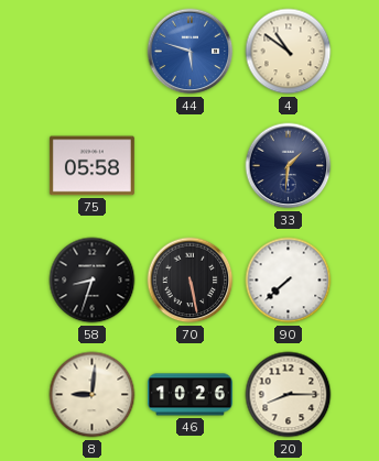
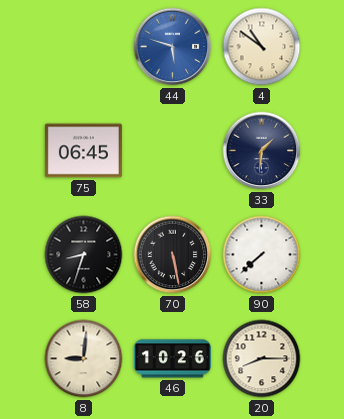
75: 05:58 -> 06:45 (83, 151)
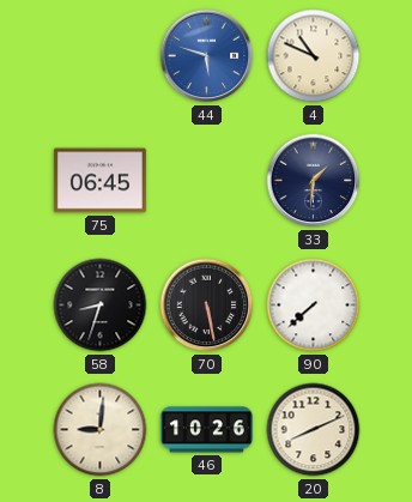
4: 10:51 -> 10:49 (314, 56)
20: 8:15 -> 8:11 (314, 430)
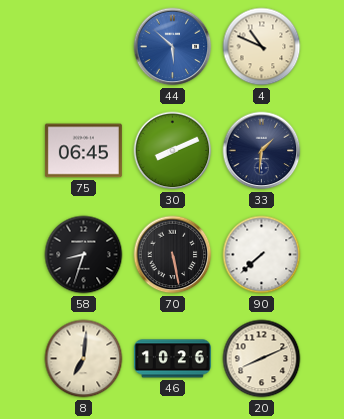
44: 5:48 -> 5:52 (173, 47)
30: none -> 8:11 (173, 151)
8: 9:01 -> 7:01 (84, 359)
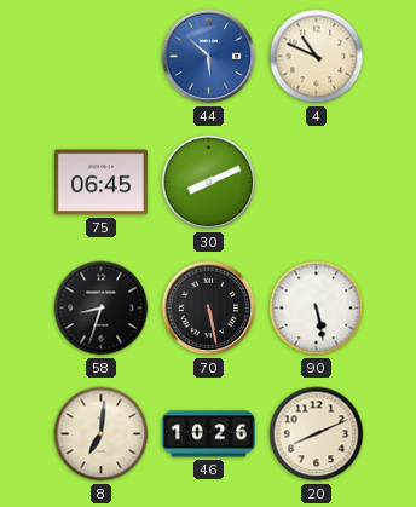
33: 1:31 -> none (262, 151)
90: 7:38 -> 5:28 (317, 309)
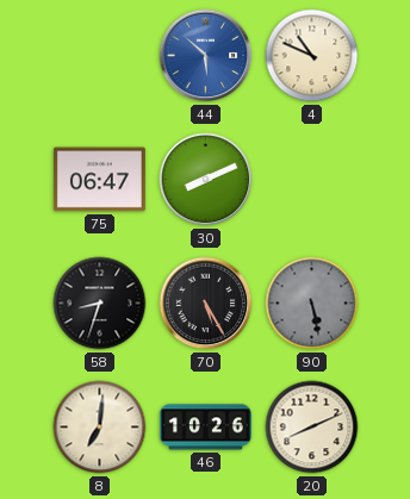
75: 06:45 -> 06:47 (99, 180)
70: 5:28 -> 5:25 (206, 304)
90 dial: white -> grey (312, 304)
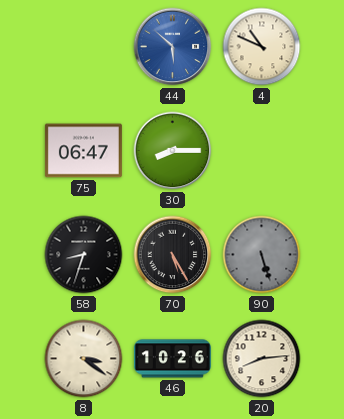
30: 8:11 -> 8:15 (173, 151)
90: 5:28 -> 5:27 (262, 255)
8: 7:01 -> 3:21 (84, 359)
20: 8:11 -> 8:14 (262, 359)
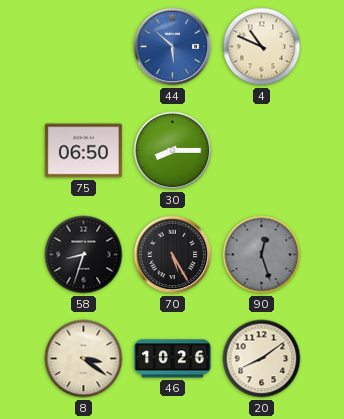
75: 06:47 -> 06:50 (83, 151)
90: 5:27 -> 12:27 (262, 255)
20: 8:14 -> 8:09 (262, 359)
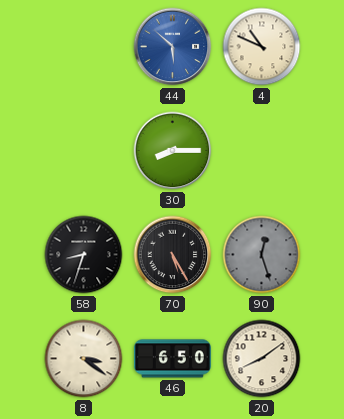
75: 06:50 -> none (83, 151)
46: 10:26 -> 6:50 (172, 359)
